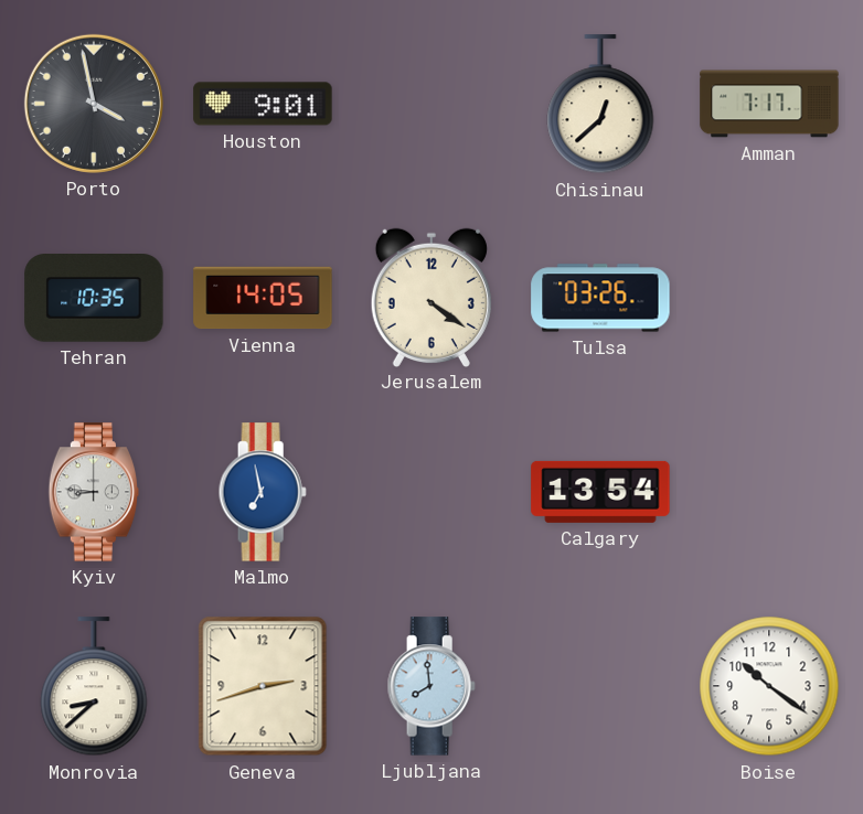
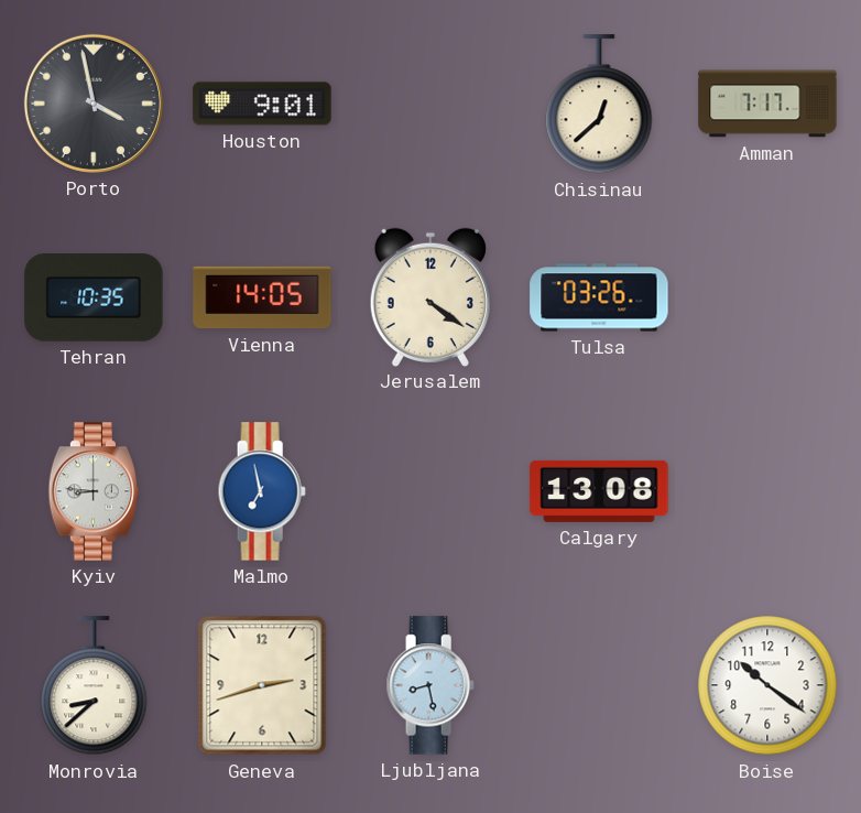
Calgary: 13:54 -> 13:08 (599, 491)
Ljubljana: 7:59 -> 8:28 (430, 685)
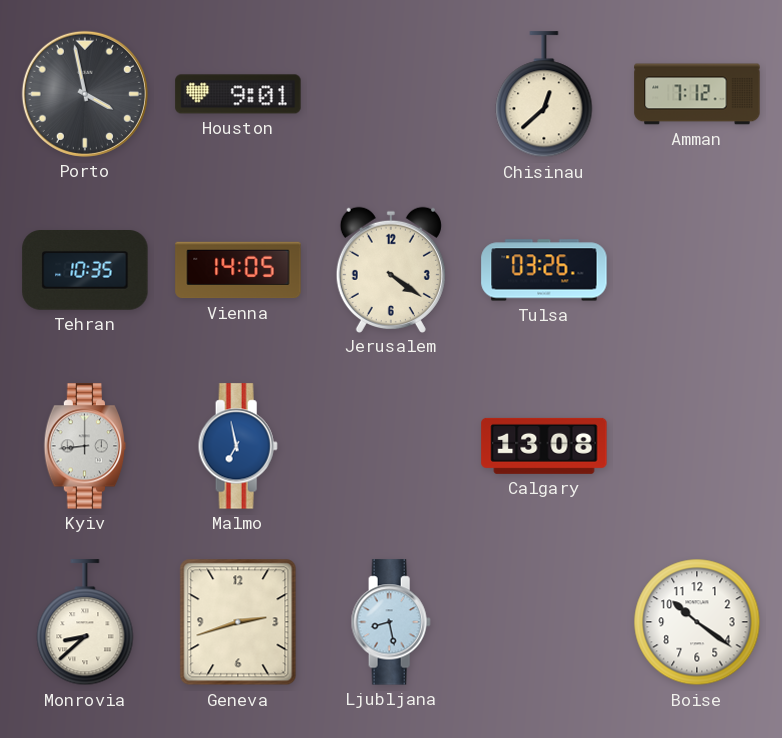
Amman: 7:17 -> 7:12 (697, 94)
Kyiv: 8:46 -> 8:44 (85, 446)
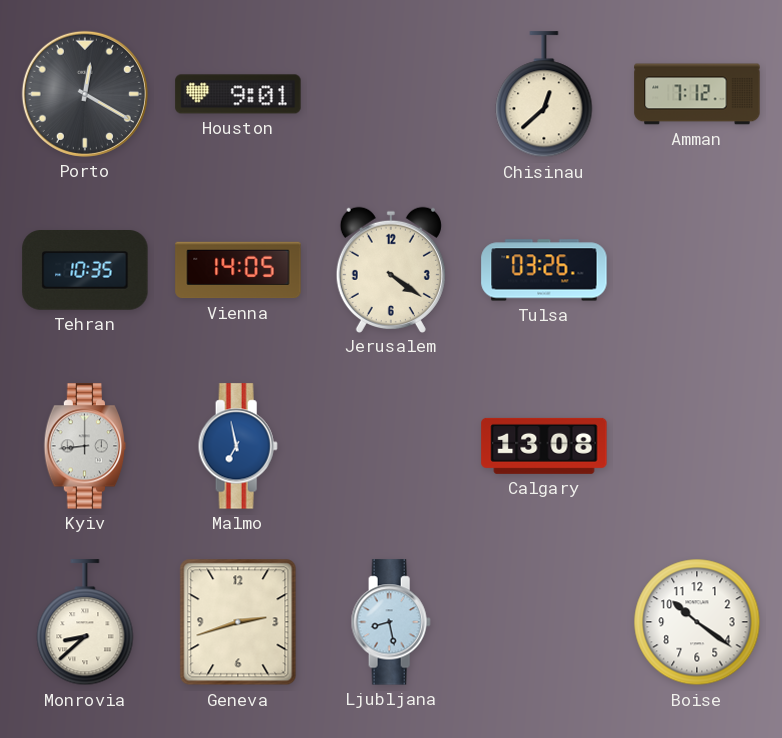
Porto: 3:58 -> 12:20 (85, 94)
